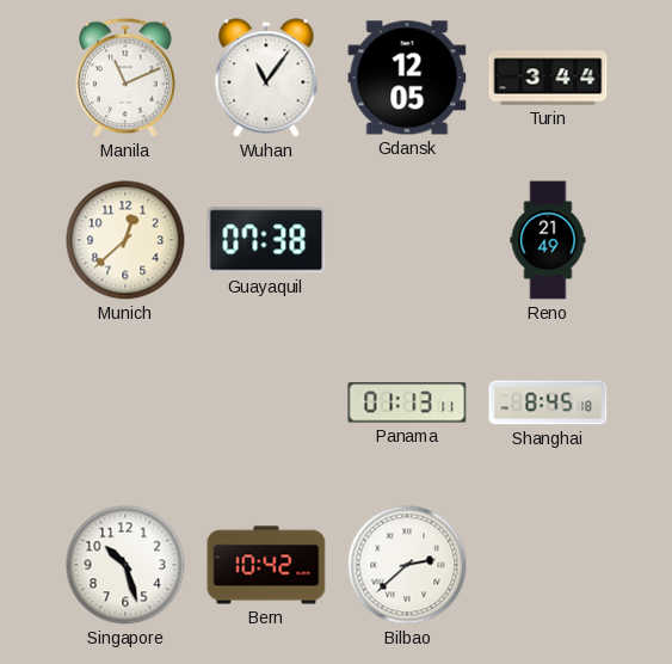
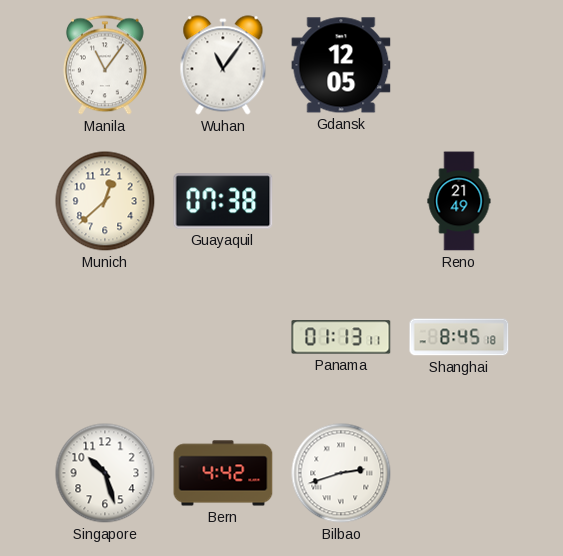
Manila: 11:11 -> 11:06 (105, 65)
Turin: 3:44 -> none (548, 78)
Bern: 10:42 -> 4:42 (223, 473)
Bilbao: 2:38 -> 2:42 (341, 473)
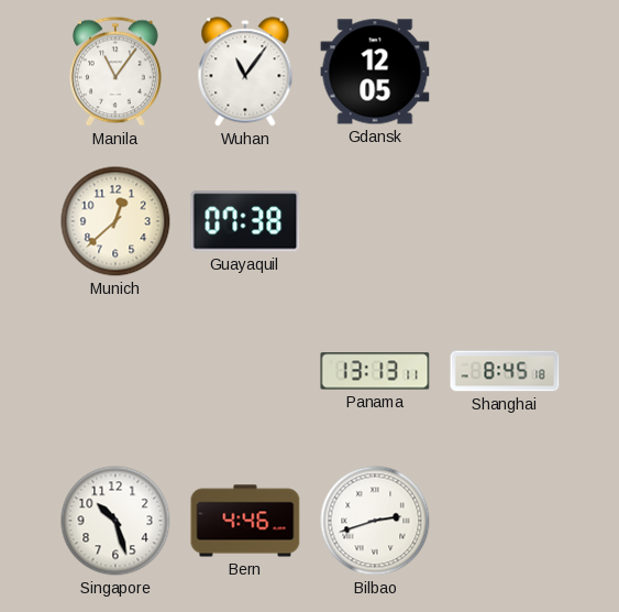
Reno: 21:49 -> none (459, 201)
Panama: 01:13 -> 13:13 (375, 371)
Bern: 4:42 -> 4:46 (245, 521)
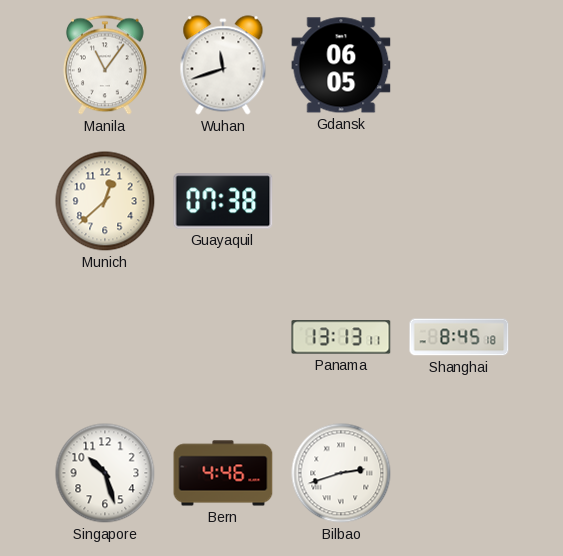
Wuhan: 11:06 -> 11:42 (223, 65)
Gdansk: 12:05 -> 06:05 (341, 65)
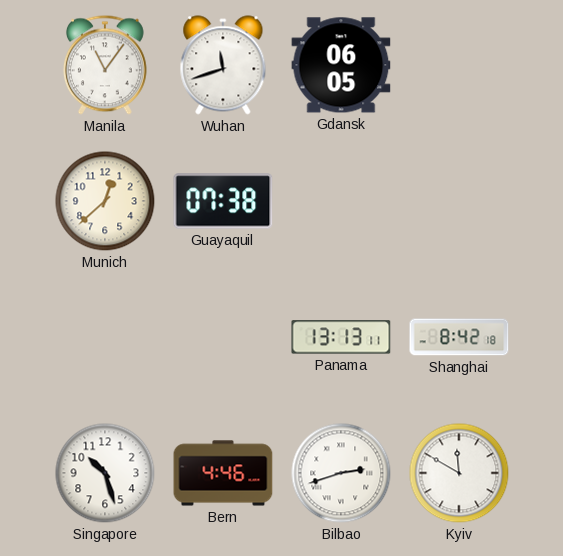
Shanghai: 8:45 -> 8:42 (459, 337)
Kyiv: none -> 11:50 (459, 473)
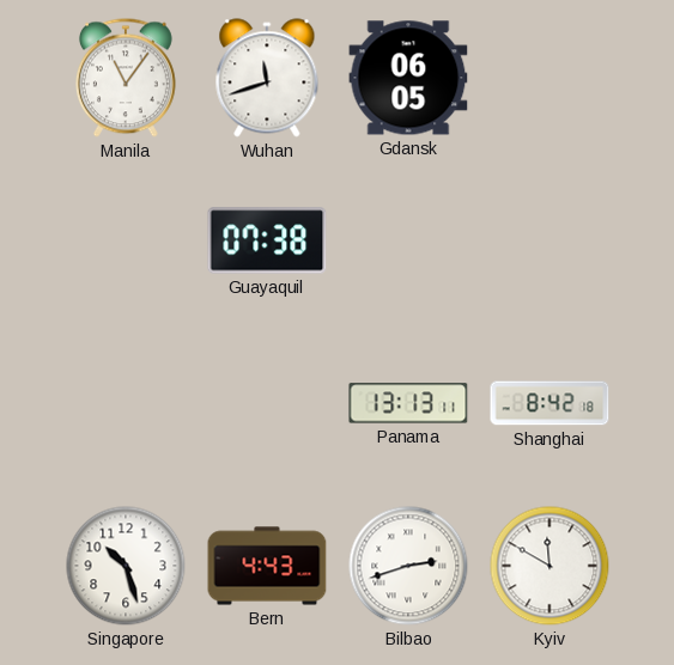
Munich: 12:38 -> none (105, 201)
Bern: 4:46 -> 4:43 (267, 566)
